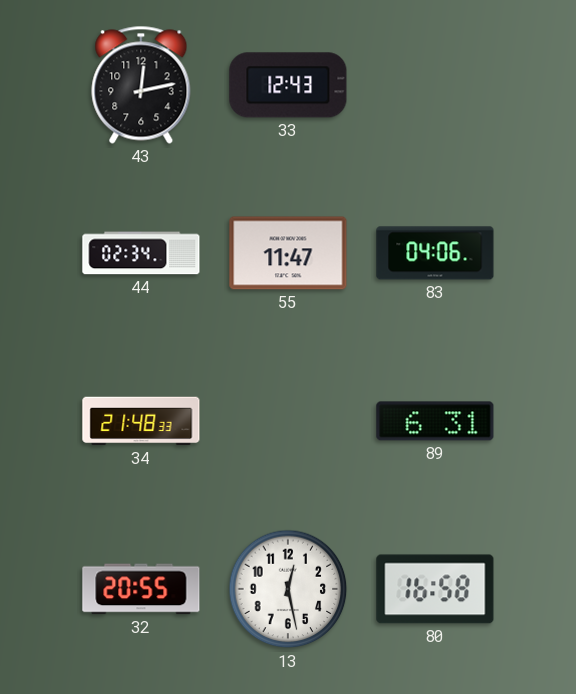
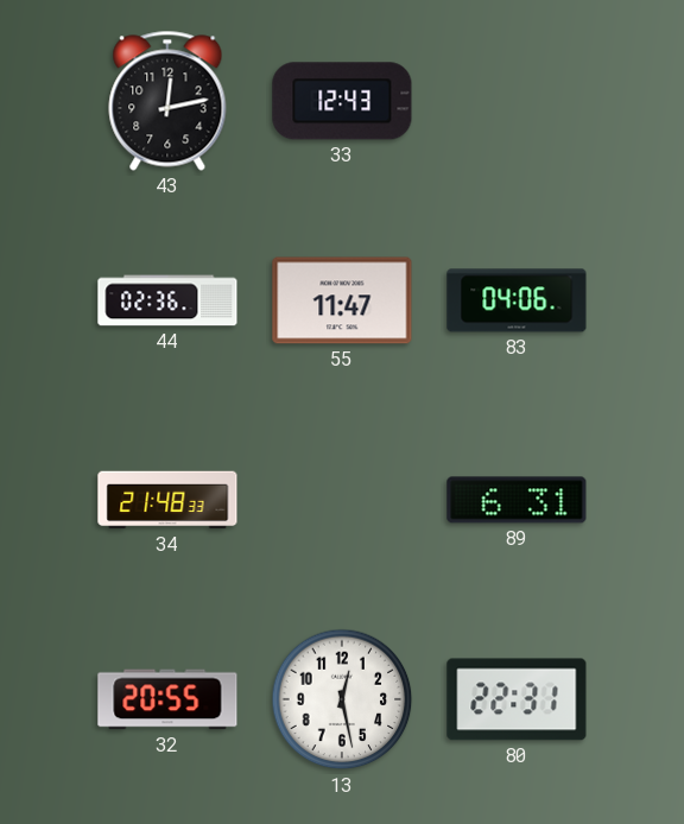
44: 02:34 -> 02:36 (167, 300)
80: 16:58 -> 22:31 (517, 699)
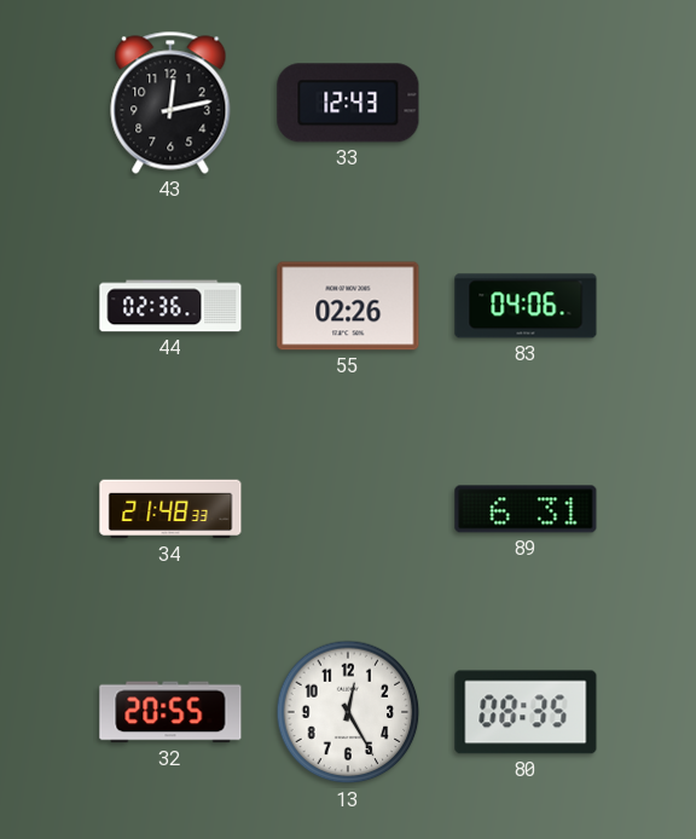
55: 11:47 -> 02:26 (348, 306)
13: 12:28 -> 12:25 (348, 712)
80: 22:31 -> 08:35 (526, 712)
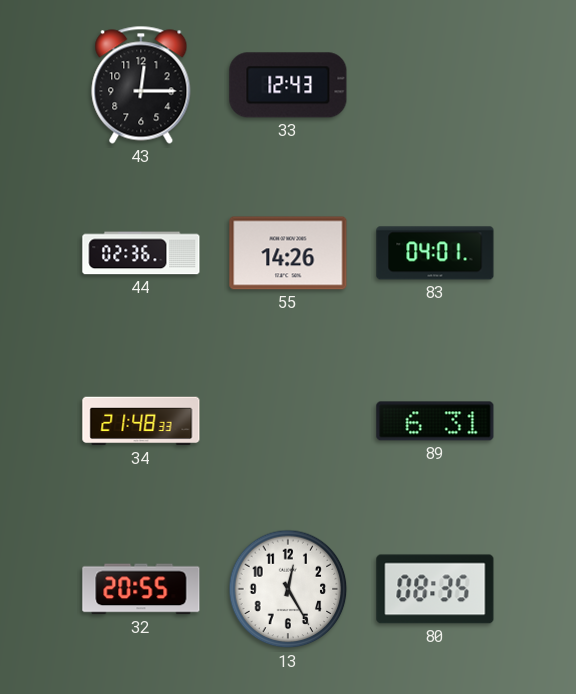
43: 12:13 -> 12:15 (141, 85)
55: 02:26 -> 14:26 (288, 253)
83: 04:06 -> 04:01 (435, 253)
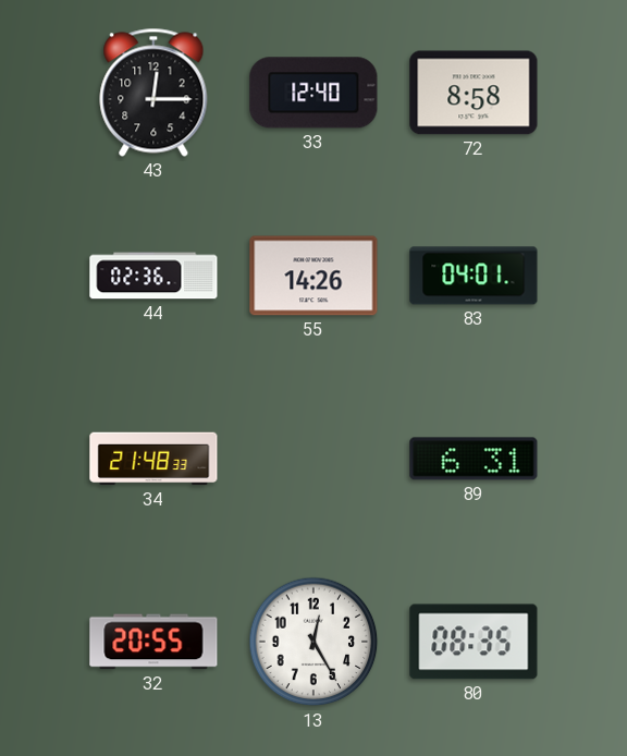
33: 12:43 -> 12:40 (313, 93)
72: none -> 8:58 (474, 93)
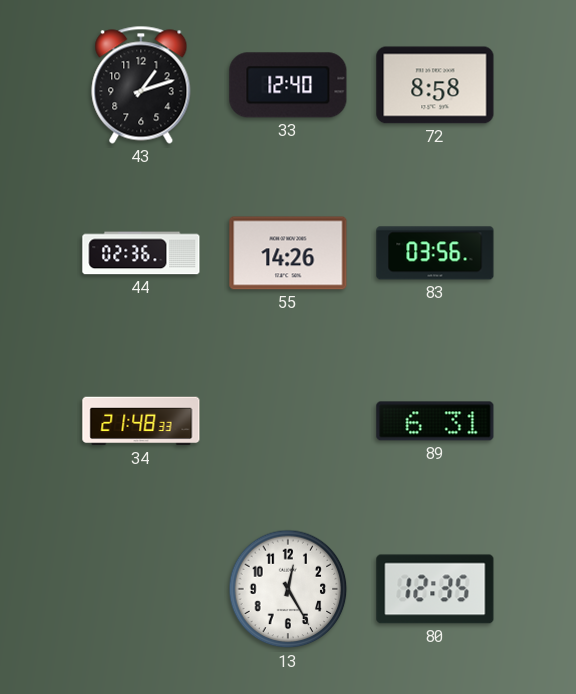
43: 12:15 -> 1:12 (141, 85)
83: 04:01 -> 03:56 (435, 253)
32: 20:55 -> none (153, 642)
80: 08:35 -> 12:35 (435, 589)
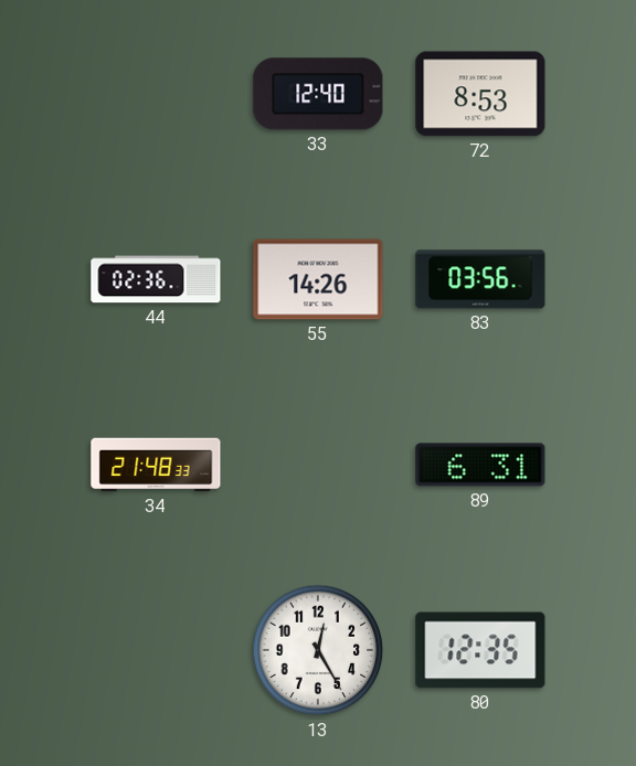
43: 1:12 -> none (141, 85)
72: 8:58 -> 8:53 (480, 94)
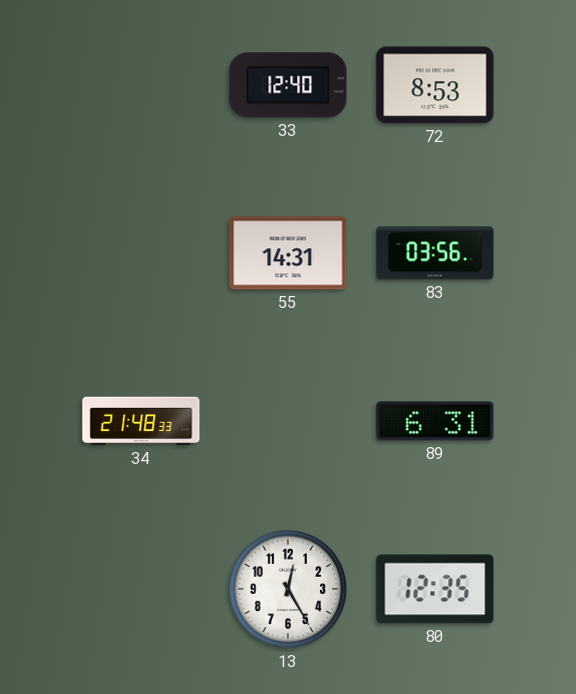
44: 02:36 -> none (156, 279)
55: 14:26 -> 14:31 (288, 253)
